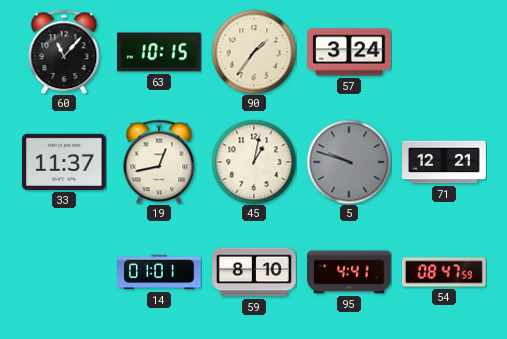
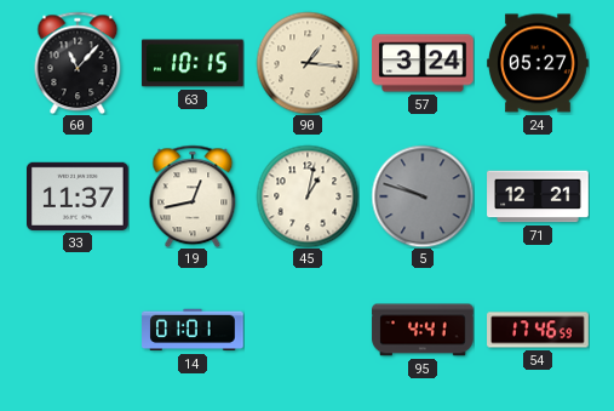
90: 1:36 -> 1:16 (308, 63)
24: none -> 05:27 (538, 63)
59: 8:10 -> none (254, 272)
54: 08:47 -> 17:46 (538, 330)
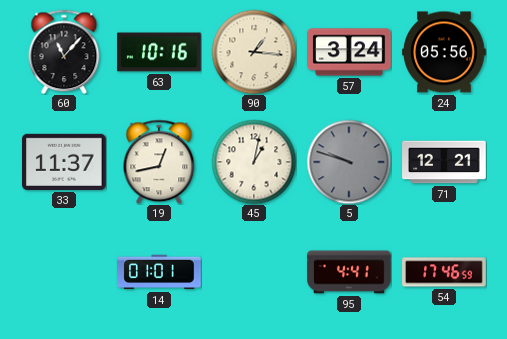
63: 10:15 -> 10:16 (159, 52)
24: 05:27 -> 05:56 (444, 52)
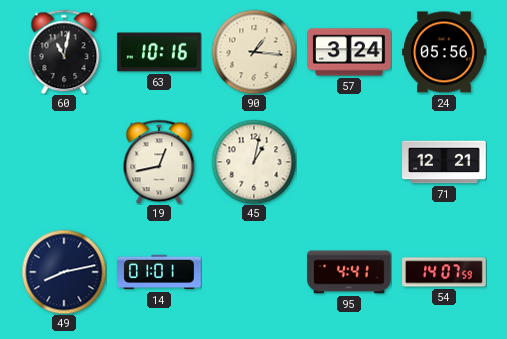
60: 11:07 -> 11:02 (64, 52)
33: 11:37 -> none (65, 162)
5: 9:48 -> none (349, 162)
49: none -> 8:13 (64, 272)
54: 17:46 -> 14:07 (444, 272)
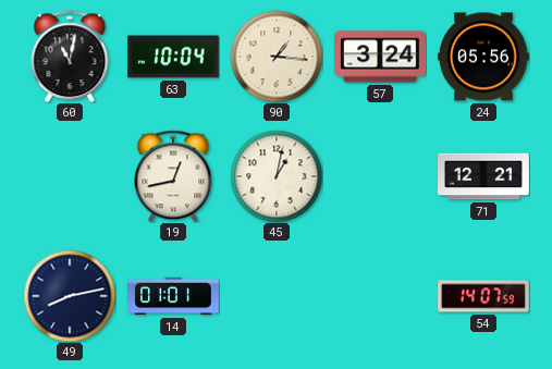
63: 10:16 -> 10:04 (173, 57)
95: 4:41 -> none (349, 272)
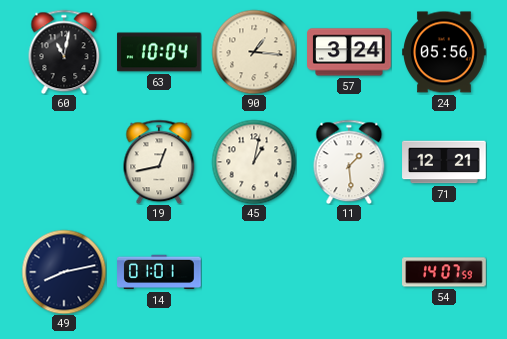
11: none -> 1:29 (349, 162)
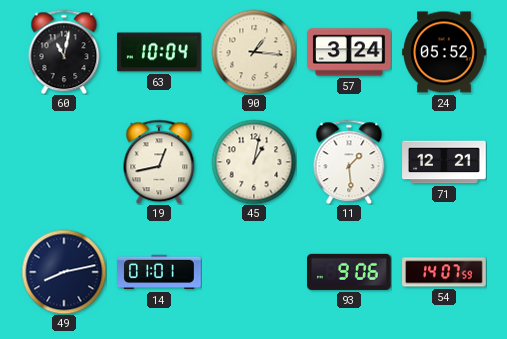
24: 05:56 -> 05:52 (444, 52)
93: none -> 9:06 (350, 272)
